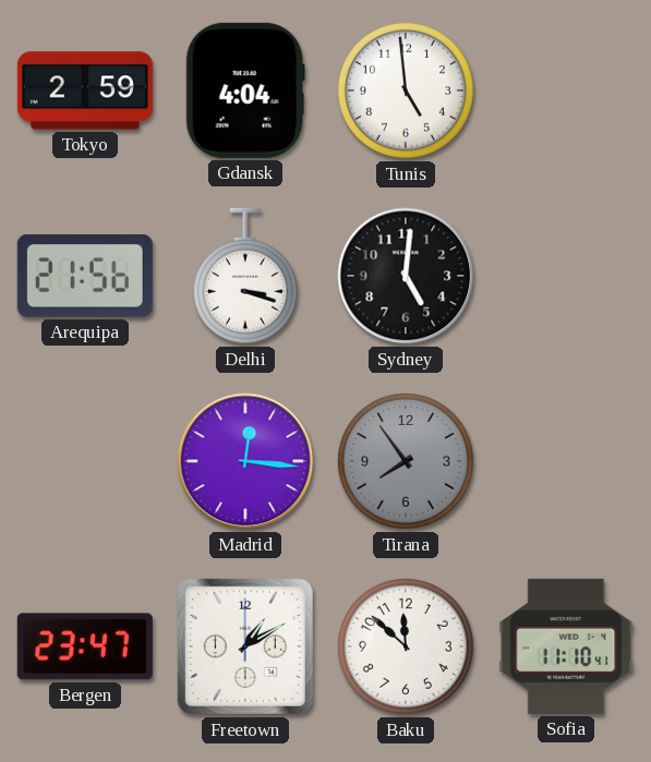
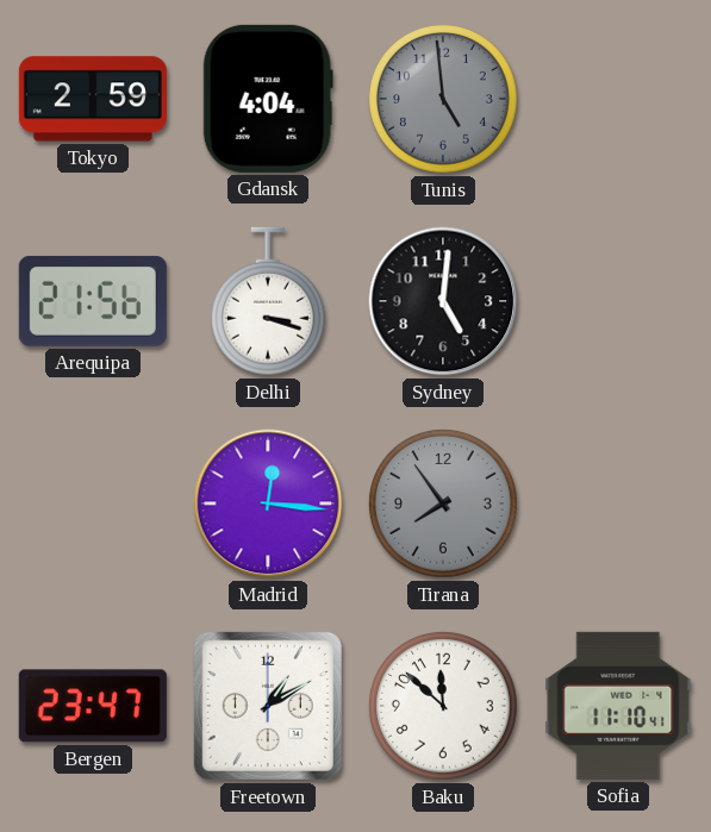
Tunis dial: white -> grey (443, 99)
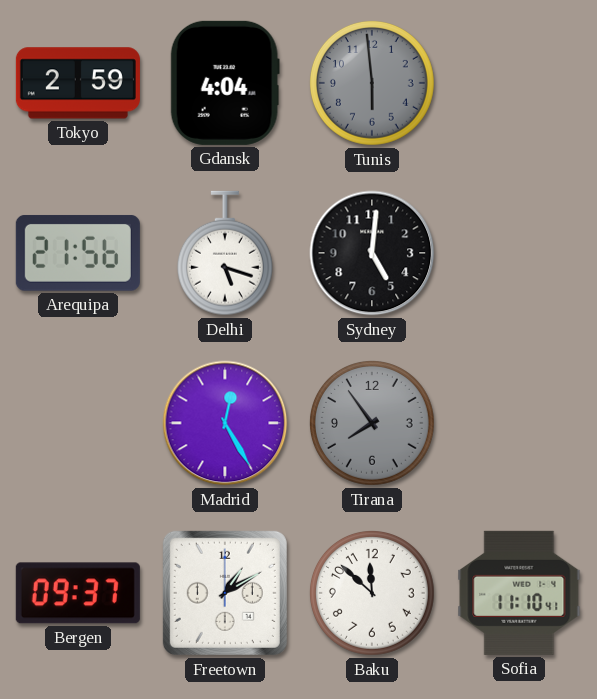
Tunis: 4:59 -> 5:59 (372, 83)
Delhi: 3:18 -> 5:18 (225, 253)
Madrid: 12:16 -> 12:25 (225, 423)
Bergen: 23:47 -> 09:37 (78, 593)
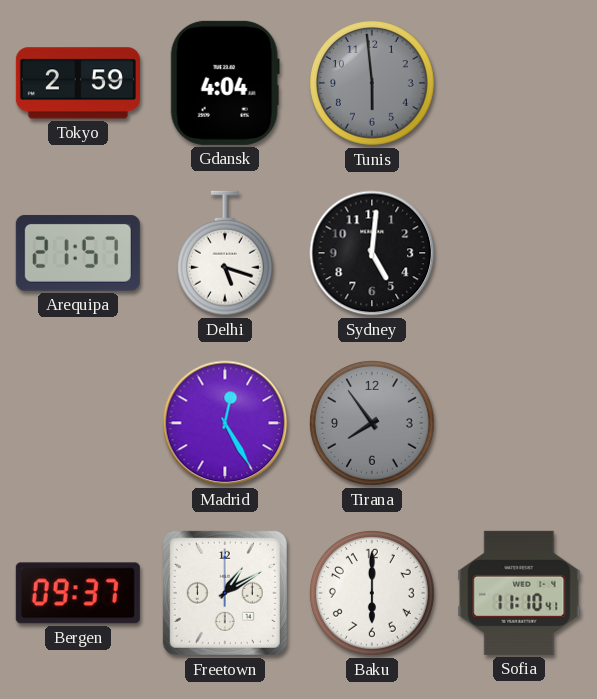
Arequipa: 21:56 -> 21:57 (78, 253)
Baku: 11:52 -> 6:00 (372, 593)
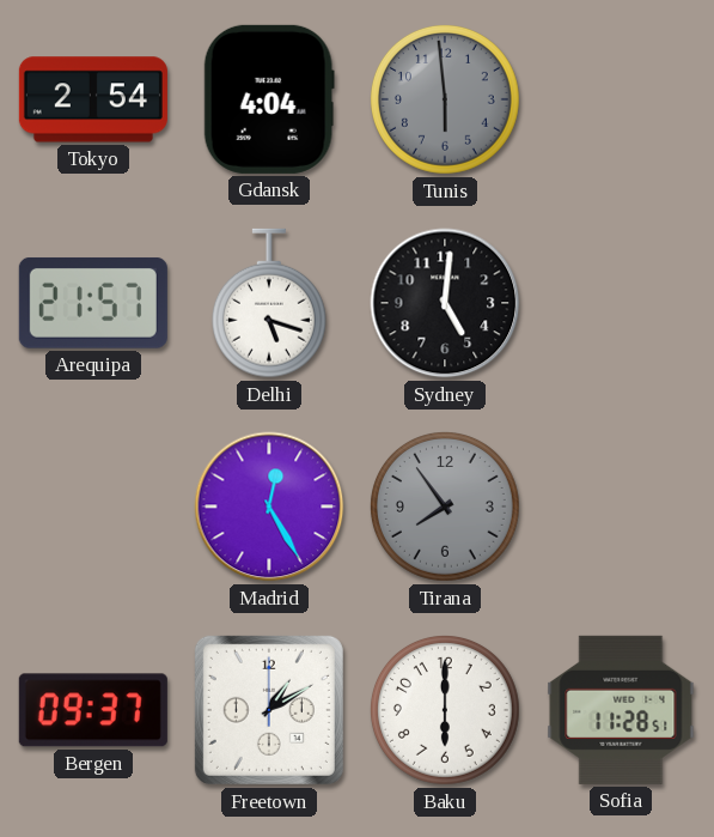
Tokyo: 2:59 -> 2:54 (93, 99)
Sofia: 11:10 -> 11:28 (621, 710)
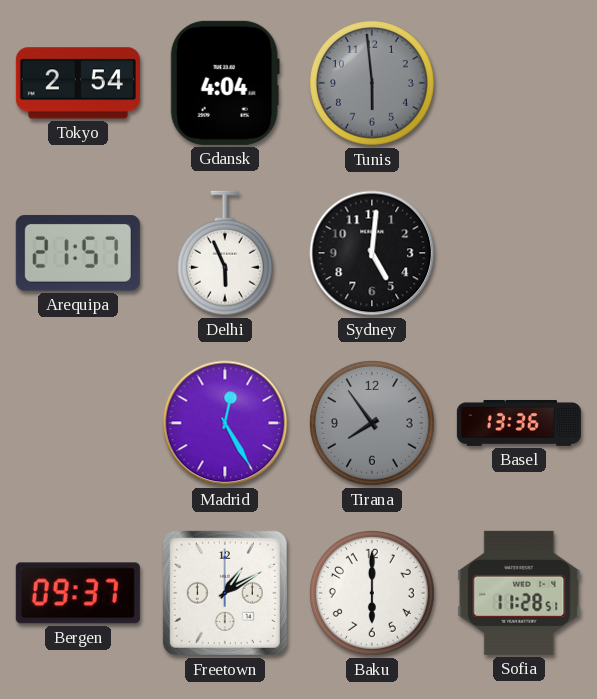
Delhi: 5:18 -> 5:56 (225, 253)
Basel: none -> 13:36 (519, 423)
